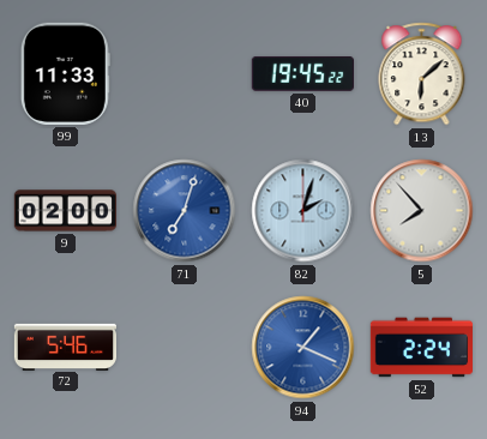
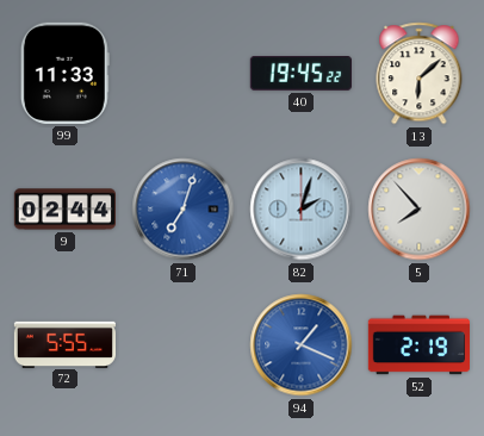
9: 02:00 -> 02:44 (64, 210)
72: 5:46 -> 5:55 (64, 344)
52: 2:24 -> 2:19 (418, 345)
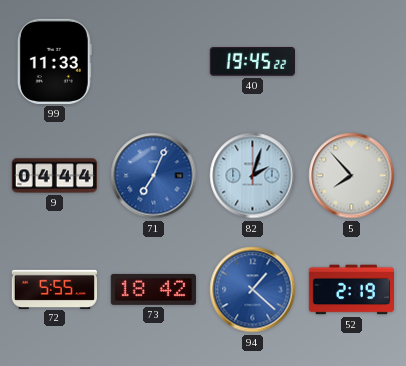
13: 6:08 -> none (420, 74)
9: 02:44 -> 04:44 (54, 176)
71: 7:03 -> 7:04 (154, 176)
73: none -> 18:42 (153, 289)
94: 1:19 -> 1:22 (253, 290)
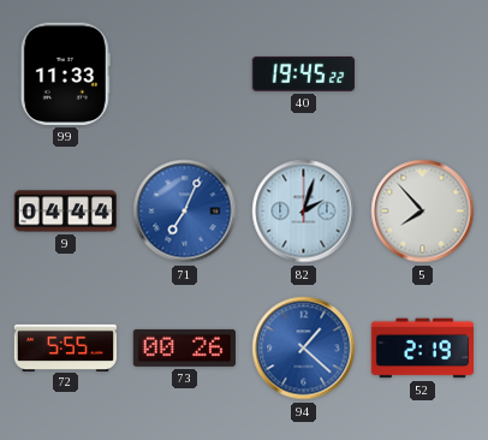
73: 18:42 -> 00:26 (184, 347)
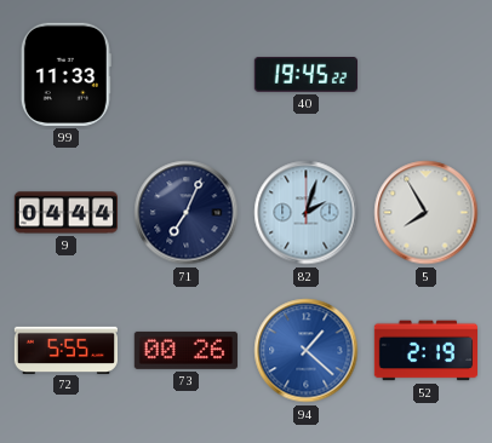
71 dial: blue -> navy (187, 213)
5: 7:53 -> 7:55 (427, 213)
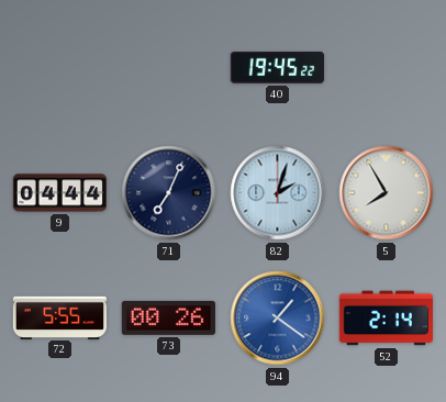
99: 11:33 -> none (65, 74)
94: 1:22 -> 1:21 (278, 319)
52: 2:19 -> 2:14 (386, 319)
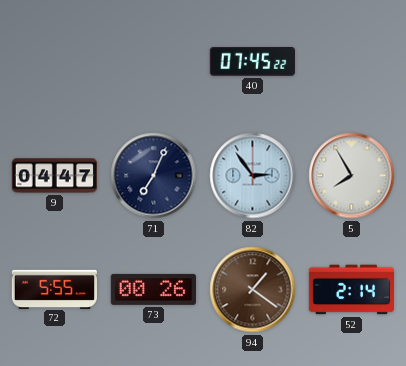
40: 19:45 -> 07:45 (252, 62)
9: 04:44 -> 04:47 (54, 176)
82: 2:03 -> 2:54 (253, 176)
94 dial: blue -> brown (253, 290)
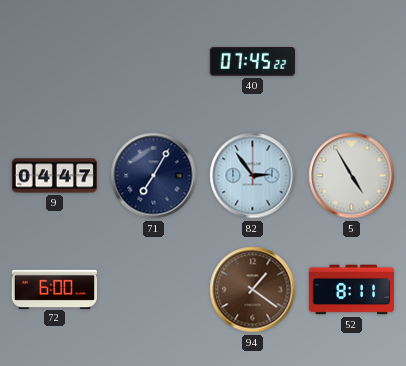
71: 7:04 -> 7:05 (154, 176)
5: 7:55 -> 4:55 (352, 176)
72: 5:55 -> 6:00 (54, 289)
73: 00:26 -> none (153, 289)
52: 2:14 -> 8:11 (351, 290)
